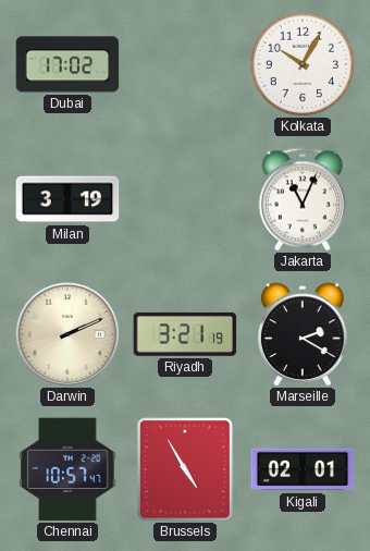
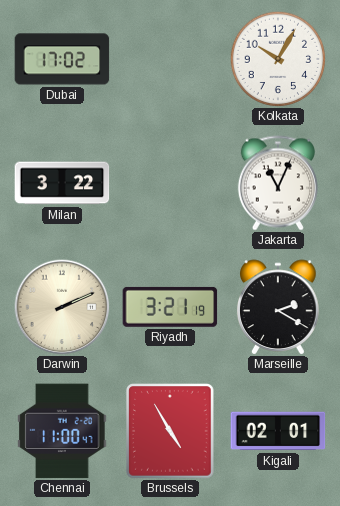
Milan: 3:19 -> 3:22 (62, 183)
Chennai: 10:57 -> 11:00 (62, 431)
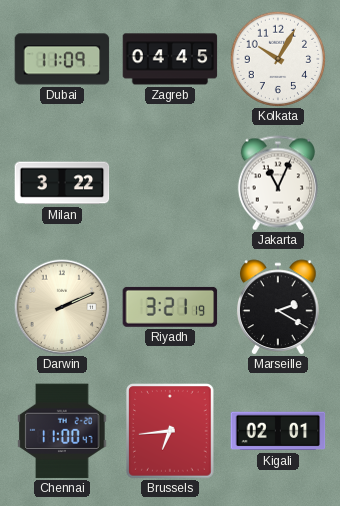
Dubai: 17:02 -> 11:09 (62, 59)
Zagreb: none -> 04:45 (170, 59)
Brussels: 4:55 -> 6:44 (170, 431)
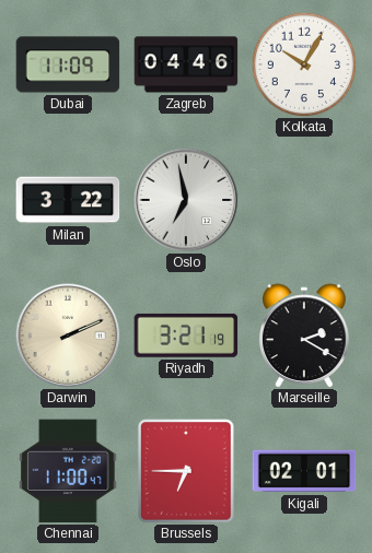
Zagreb: 04:45 -> 04:46 (186, 64)
Oslo: none -> 6:58 (186, 200)
Jakarta: 11:04 -> none (278, 183)
Brussels: 6:44 -> 6:45 (186, 471)
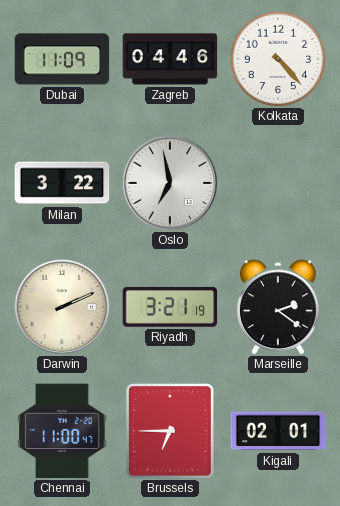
Kolkata: 10:05 -> 4:23 (278, 59)
Marseille: 2:20 -> 2:21 (279, 307)
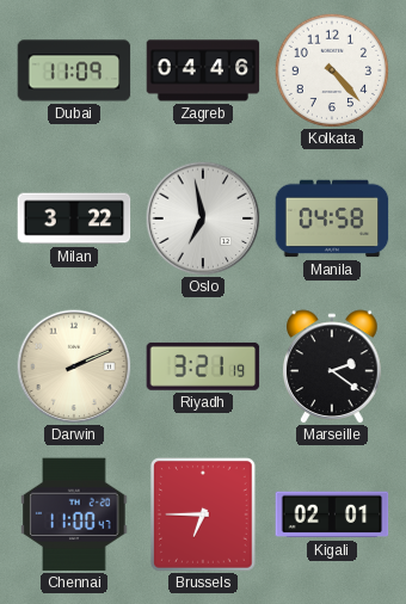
Manila: none -> 04:58 (332, 218)
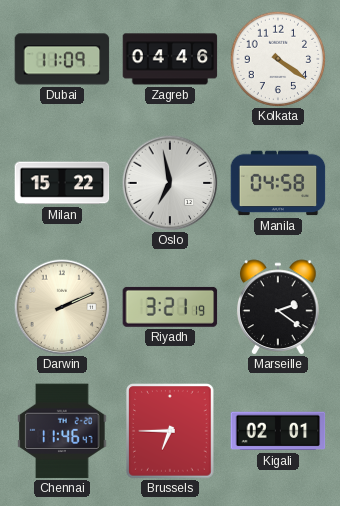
Kolkata: 4:23 -> 4:21 (278, 59)
Milan: 3:22 -> 15:22 (62, 183)
Chennai: 11:00 -> 11:46 (62, 431)
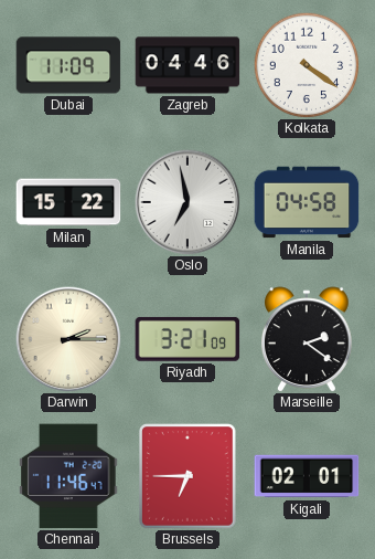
Darwin: 2:11 -> 2:15 (68, 339)
Riyadh: 3:21:19 -> 3:21:09 (187, 339)
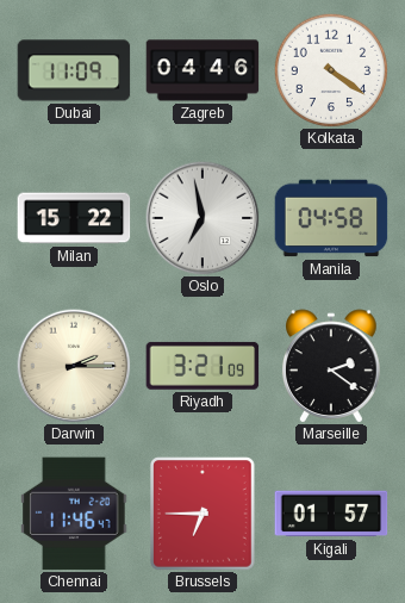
Kigali: 02:01 -> 01:57 (331, 514)
